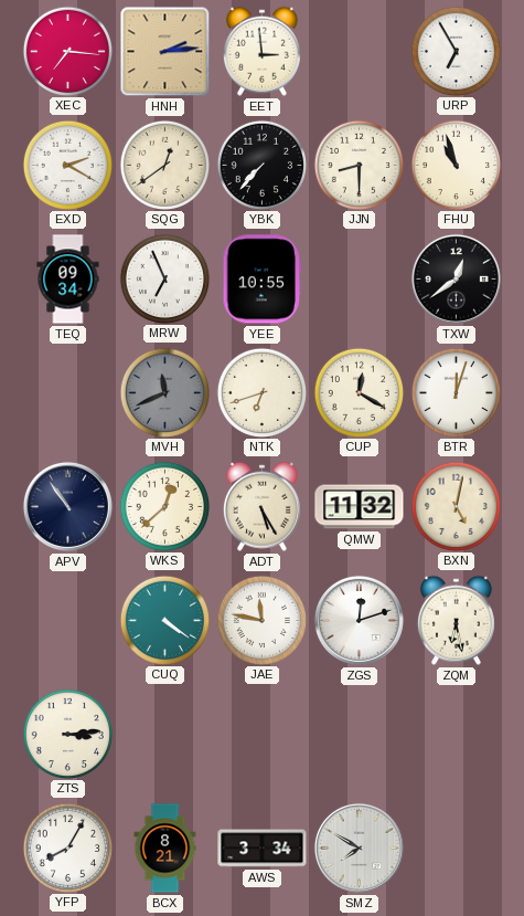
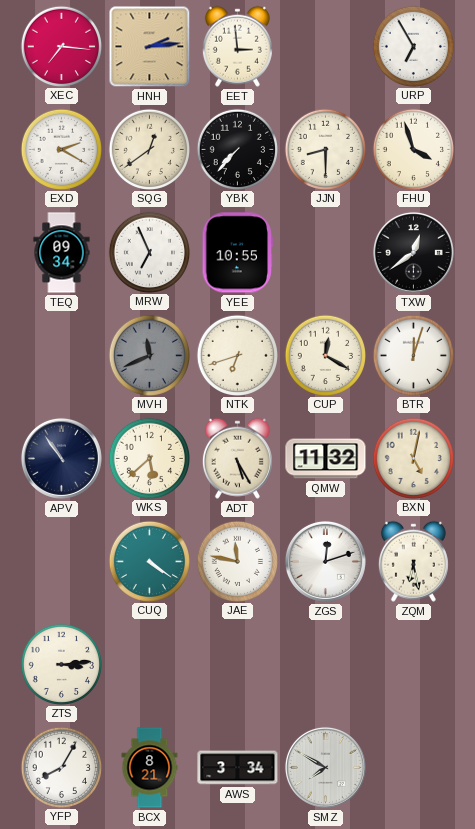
FHU: 10:57 -> 3:57 (413, 149)
WKS: 12:38 -> 5:38 (149, 458)
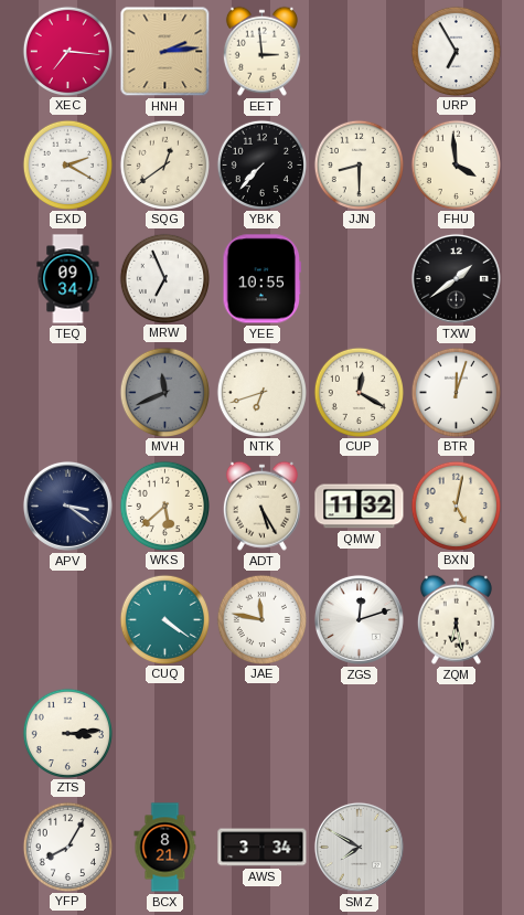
FHU: 3:57 -> 3:59 (456, 164)
TXW: 12:39 -> 1:39 (456, 278)
APV: 10:54 -> 3:21 (67, 506)
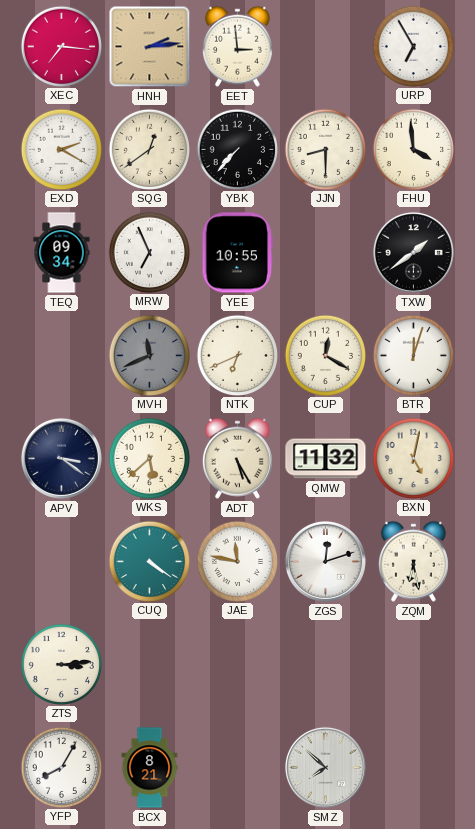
NTK: 6:42 -> 6:41 (237, 355)
AWS: 3:34 -> none (263, 848)
SMZ: 7:50 -> 7:52 (325, 767)
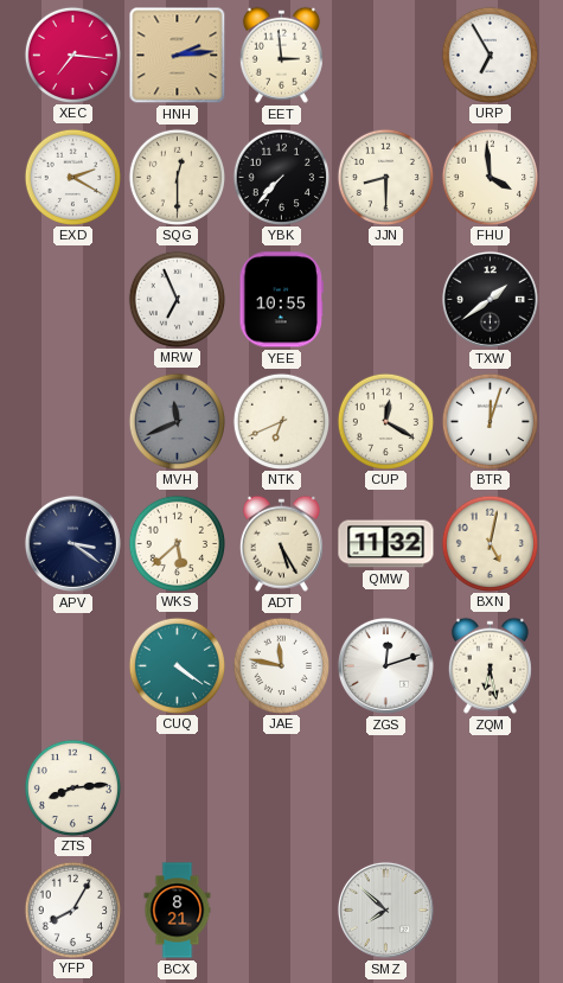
SQG: 12:39 -> 12:30 (177, 177)
TEQ: 09:34 -> none (62, 253)
ZTS: 3:14 -> 8:14 (72, 787)
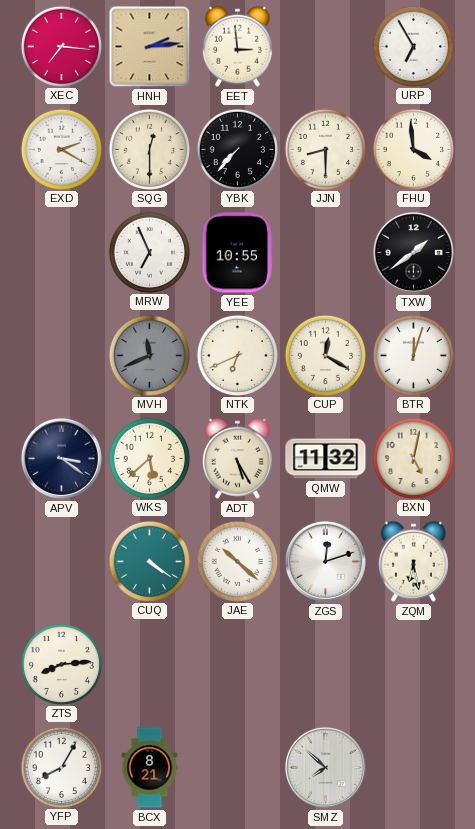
JAE: 11:47 -> 10:22 (237, 561)
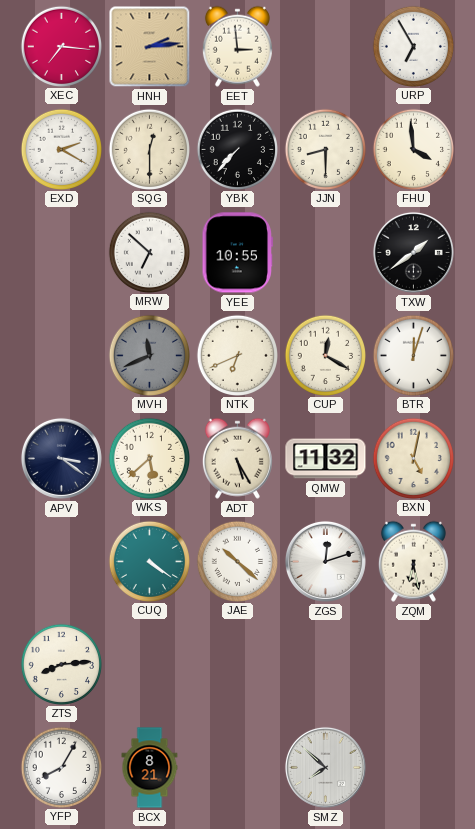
MRW: 6:56 -> 6:52 (149, 252)
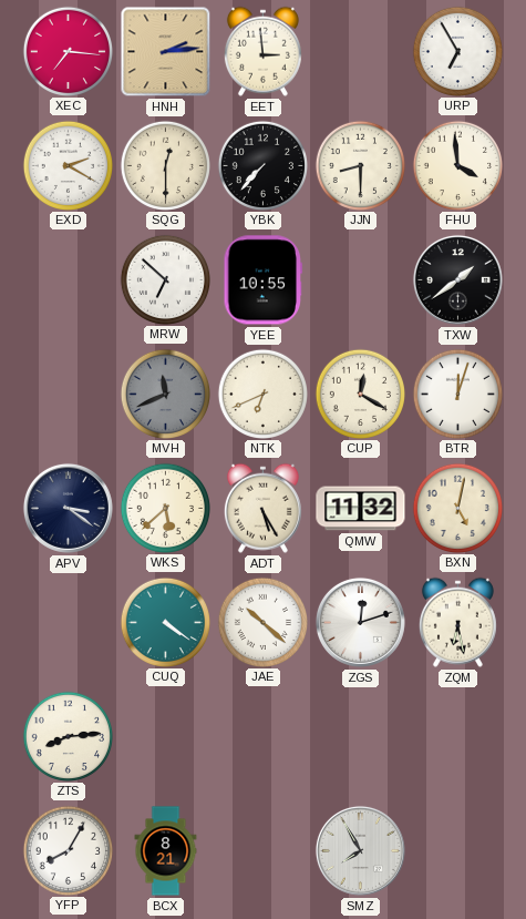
SMZ: 7:52 -> 7:55 (360, 850)
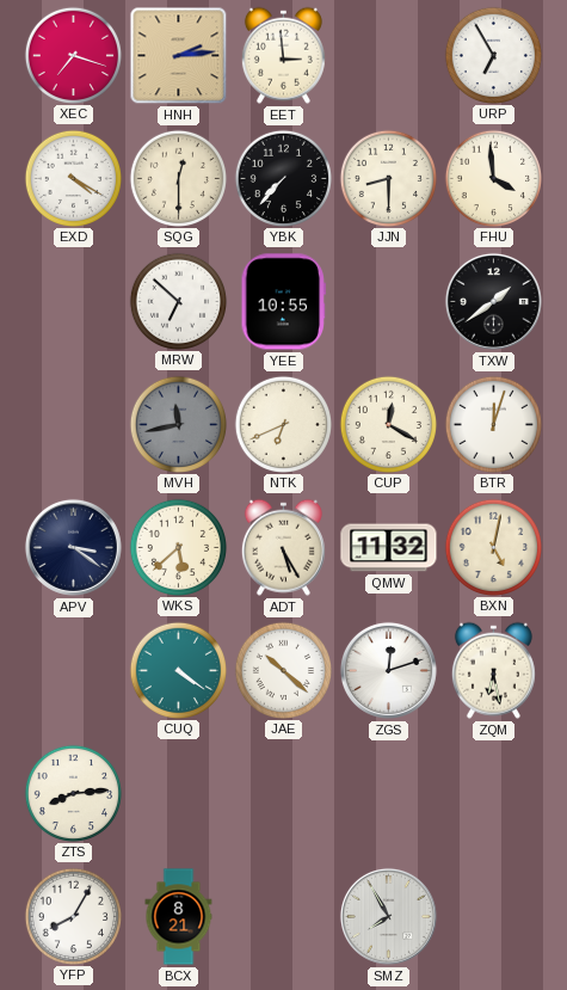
XEC: 7:16 -> 7:18 (73, 55)
EXD: 2:20 -> 4:20 (73, 178)
MVH: 11:41 -> 11:43 (178, 424)
